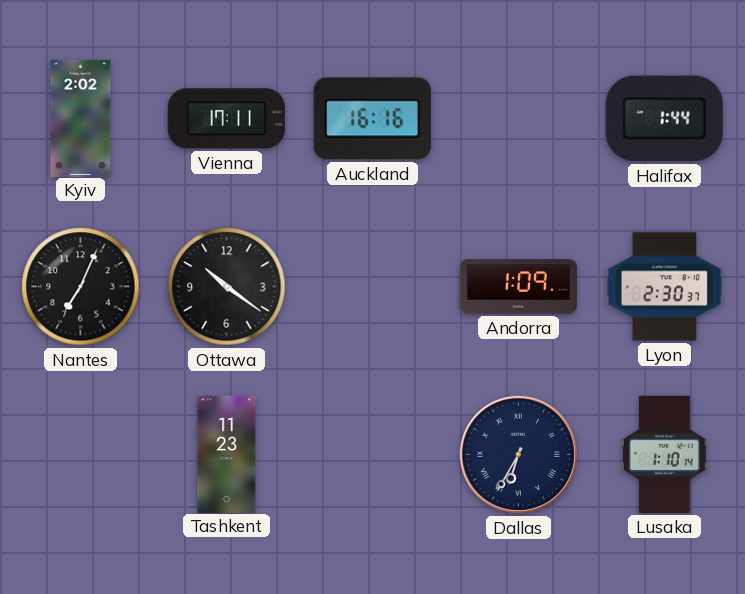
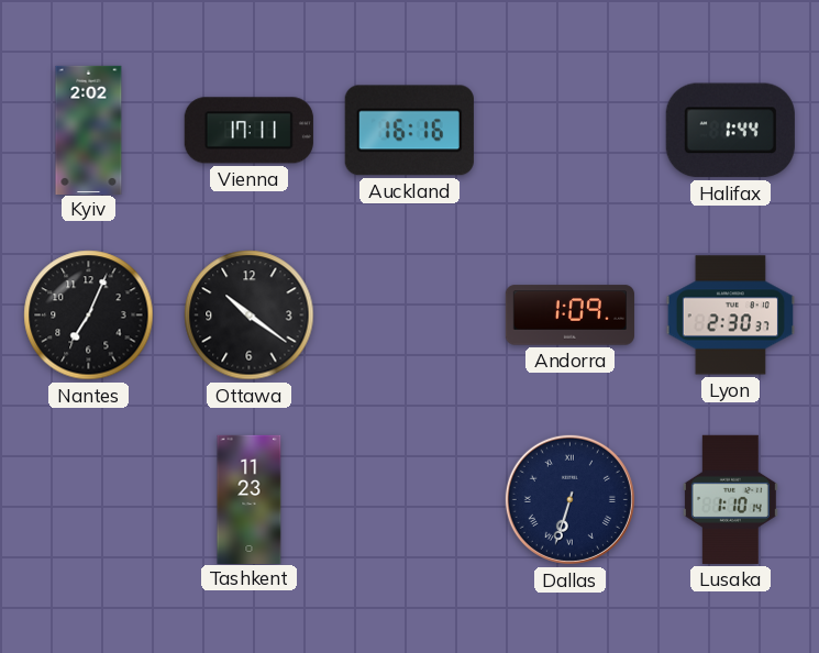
Dallas: 6:35 -> 6:33 (569, 499)
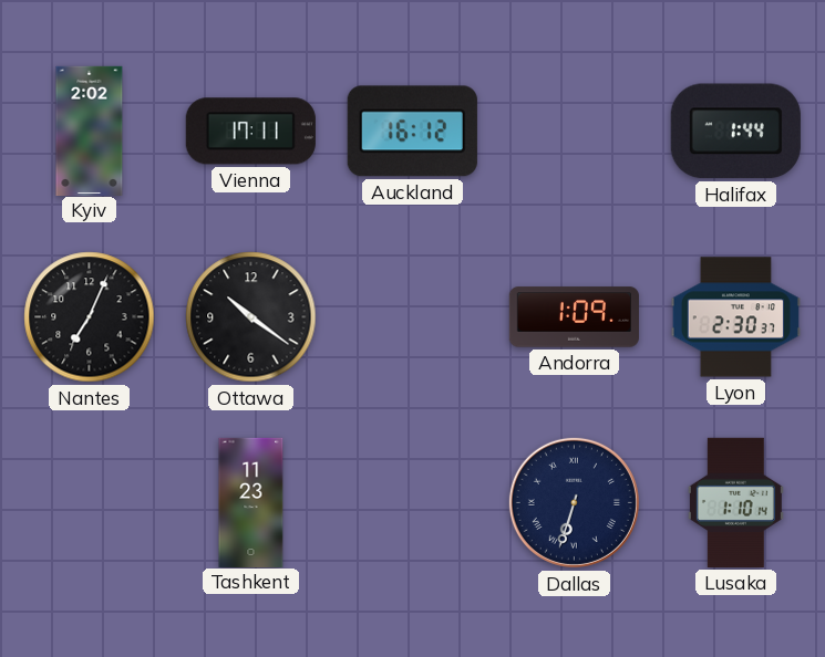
Auckland: 16:16 -> 16:12 (412, 132)
